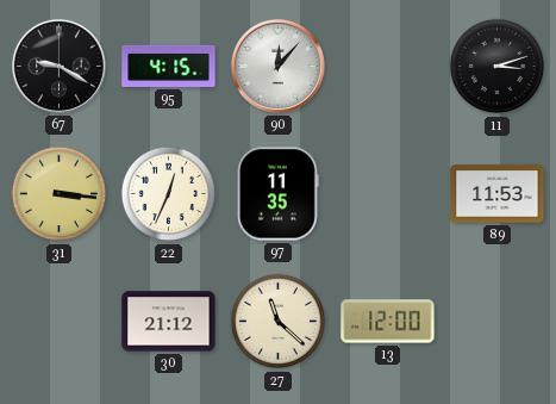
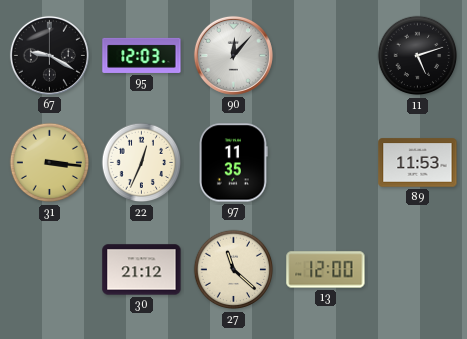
95: 4:15 -> 12:03 (142, 55)
11: 3:12 -> 5:12 (418, 56)
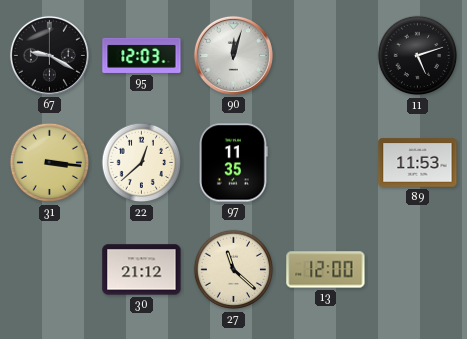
90: 12:07 -> 12:03 (233, 55)
22: 12:34 -> 12:38 (142, 163)
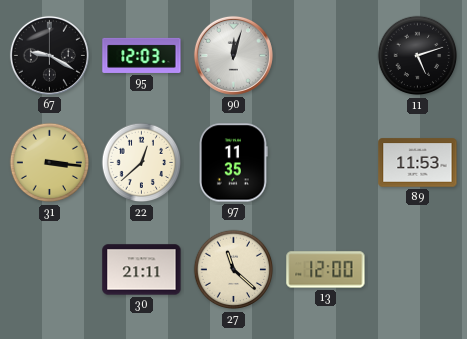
30: 21:12 -> 21:11 (142, 270)
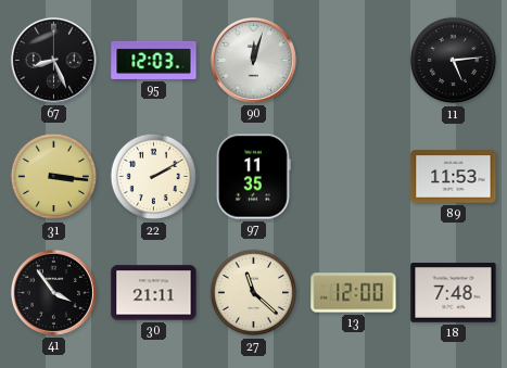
67: 9:20 -> 8:26 (53, 60)
11: 5:12 -> 5:14 (454, 61)
22: 12:38 -> 2:10 (154, 177)
41: none -> 3:54 (53, 292)
18: none -> 7:48 (454, 293)
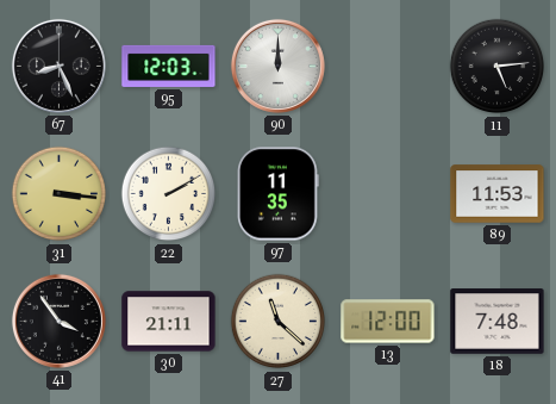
90: 12:03 -> 12:00 (277, 66)
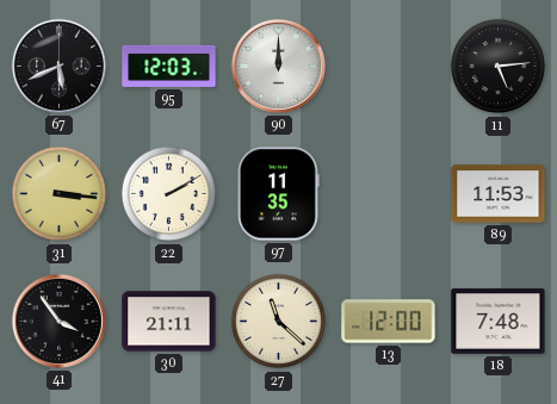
67: 8:26 -> 5:41 (58, 66)
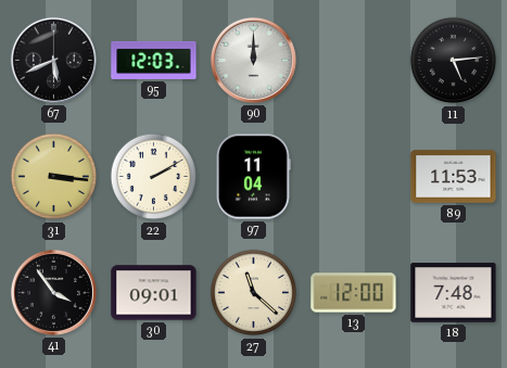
97: 11:35 -> 11:04 (254, 177)
30: 21:11 -> 09:01 (154, 293)
